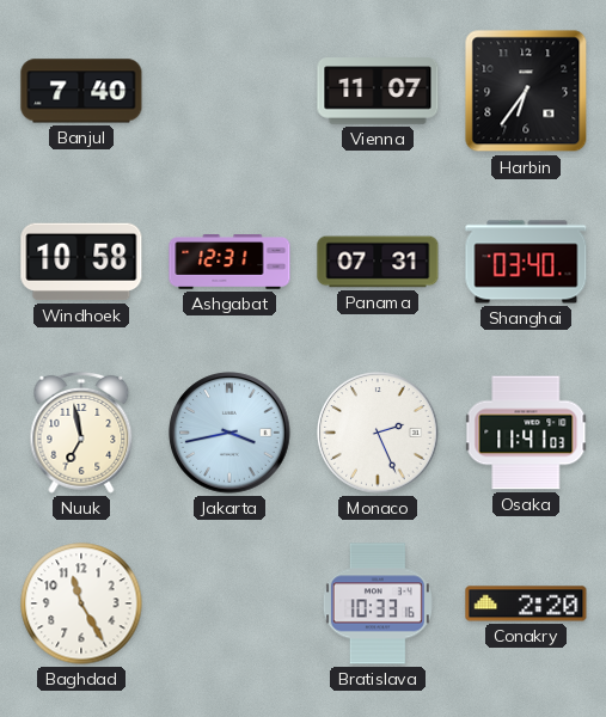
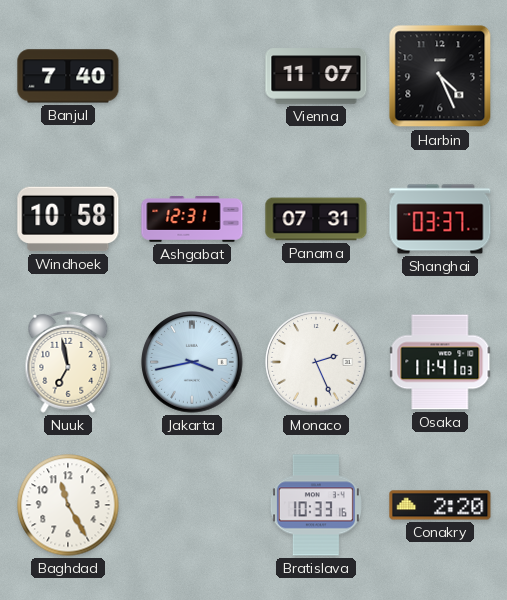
Harbin: 6:36 -> 4:26 (440, 76)
Shanghai: 03:40 -> 03:37 (440, 219)
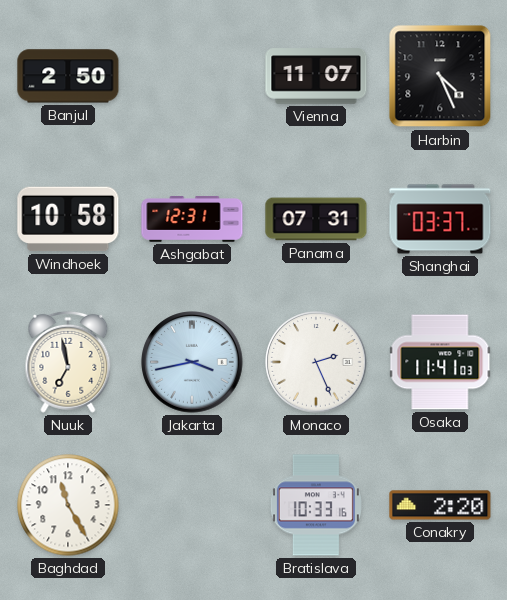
Banjul: 7:40 -> 2:50 (68, 76)
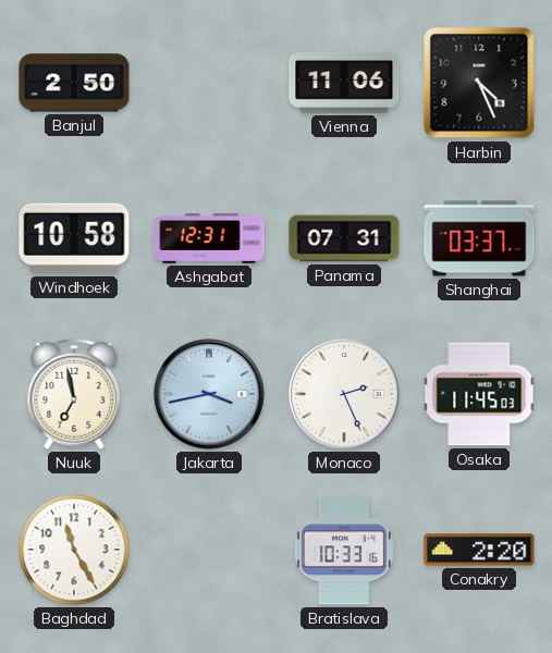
Vienna: 11:07 -> 11:06 (344, 83)
Osaka: 11:41 -> 11:45 (479, 394)
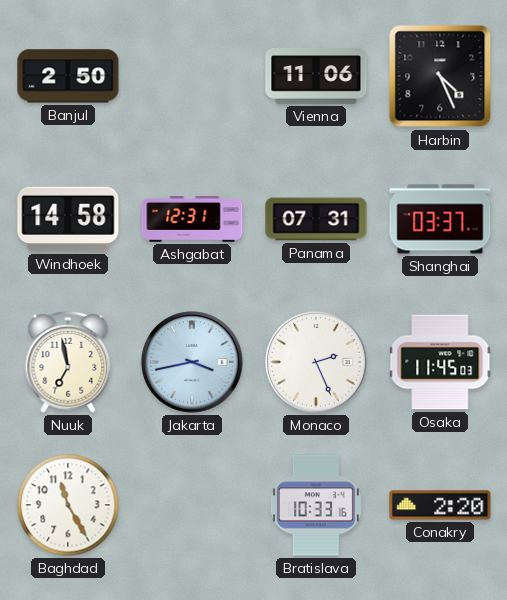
Windhoek: 10:58 -> 14:58 (68, 219)
